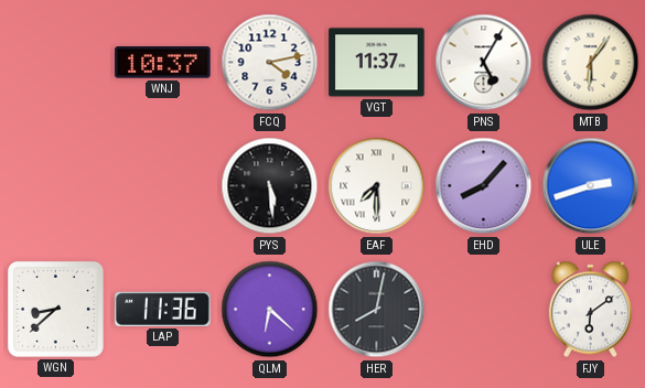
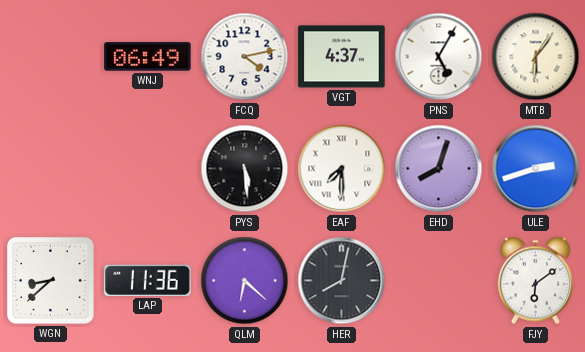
WNJ: 10:37 -> 06:49 (148, 57)
VGT: 11:37 -> 4:37 (342, 57)
EHD: 8:07 -> 8:03 (439, 169)
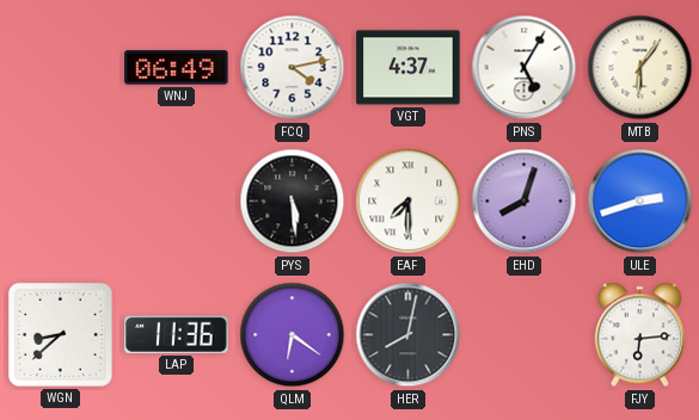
QLM: 6:22 -> 6:21 (293, 335)
FJY: 6:09 -> 6:14 (639, 335)
